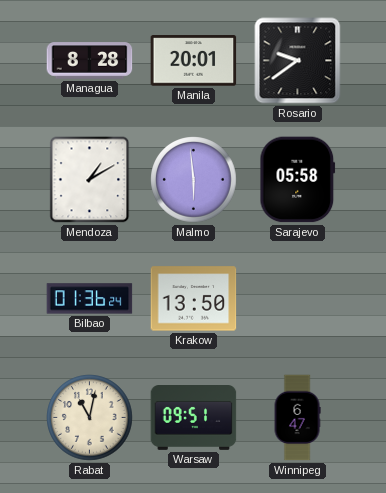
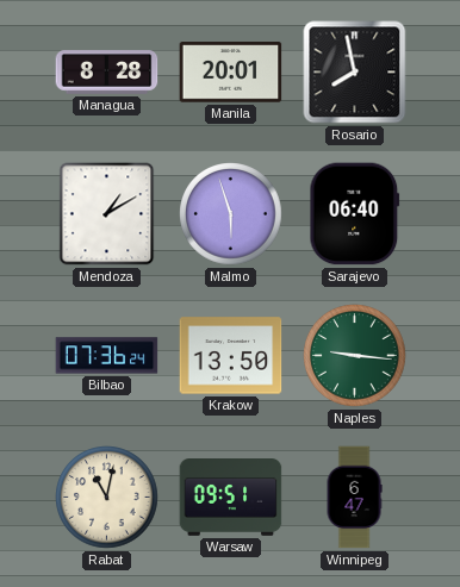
Rosario: 9:39 -> 7:58 (355, 73)
Malmo: 5:59 -> 5:57 (231, 214)
Sarajevo: 05:58 -> 06:40 (355, 214)
Bilbao: 01:36 -> 07:36 (107, 356)
Naples: none -> 9:16 (355, 356)
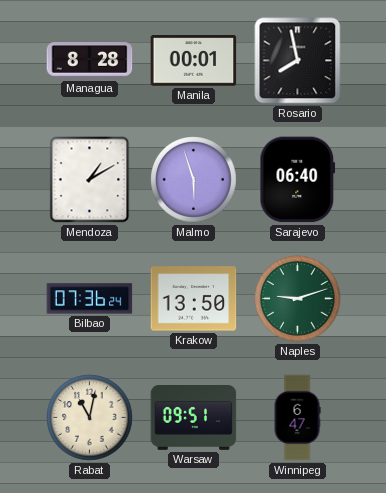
Manila: 20:01 -> 00:01 (194, 61)
Naples: 9:16 -> 9:12 (298, 299)
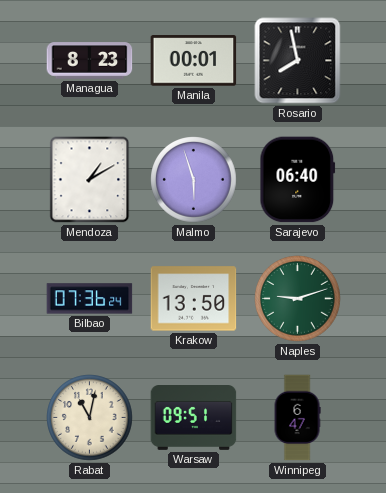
Managua: 8:28 -> 8:23 (90, 61)
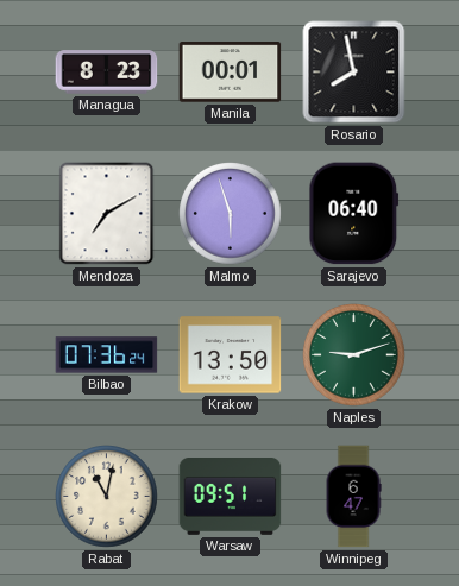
Mendoza: 1:10 -> 7:10 (107, 214)
